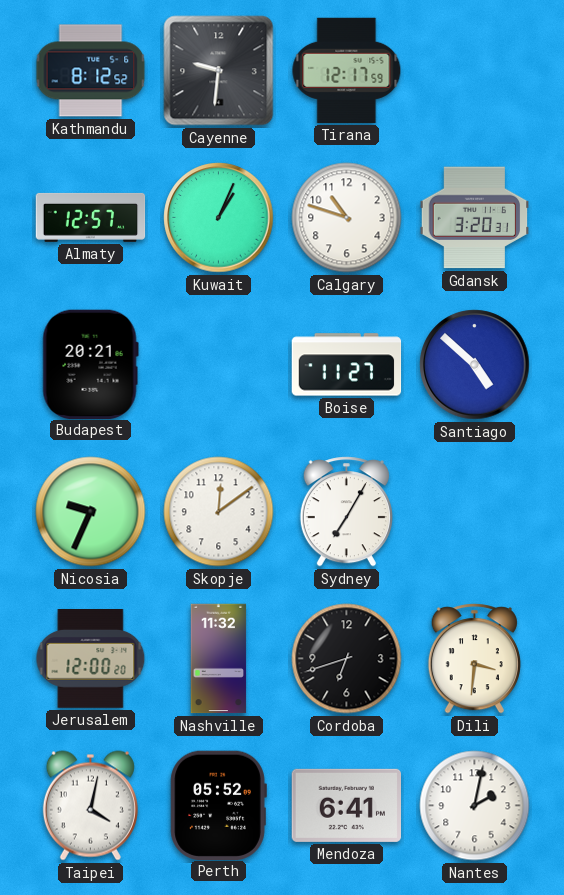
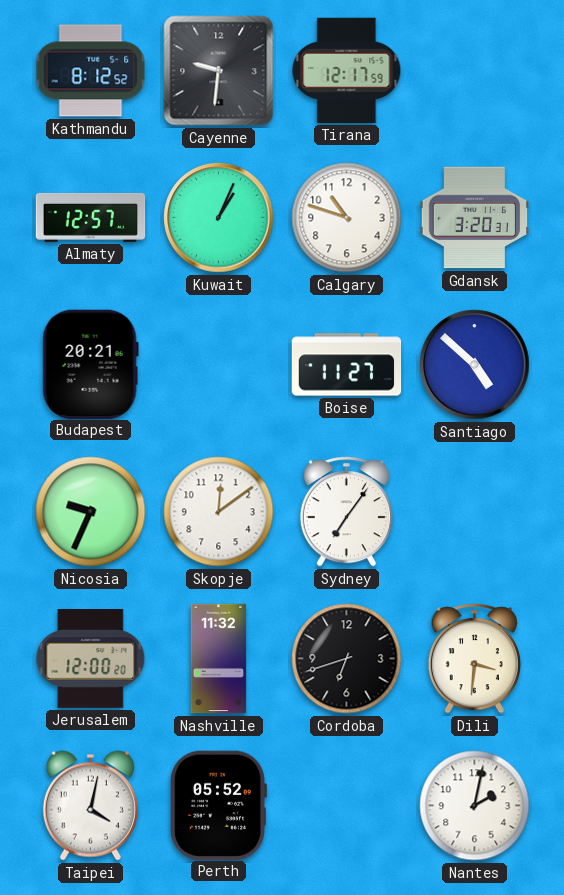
Sydney: 7:05 -> 7:06 (346, 512)
Mendoza: 6:41 -> none (346, 805)
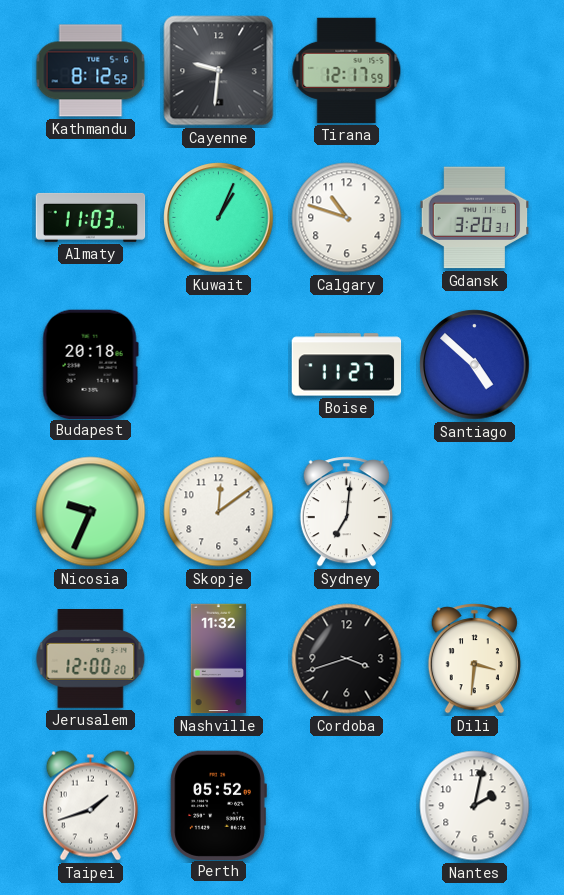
Almaty: 12:57 -> 11:03 (91, 217)
Budapest: 20:21 -> 20:18 (90, 364)
Sydney: 7:06 -> 7:01 (346, 512)
Cordoba: 6:42 -> 3:42 (347, 659)
Taipei: 4:02 -> 1:42 (90, 806)
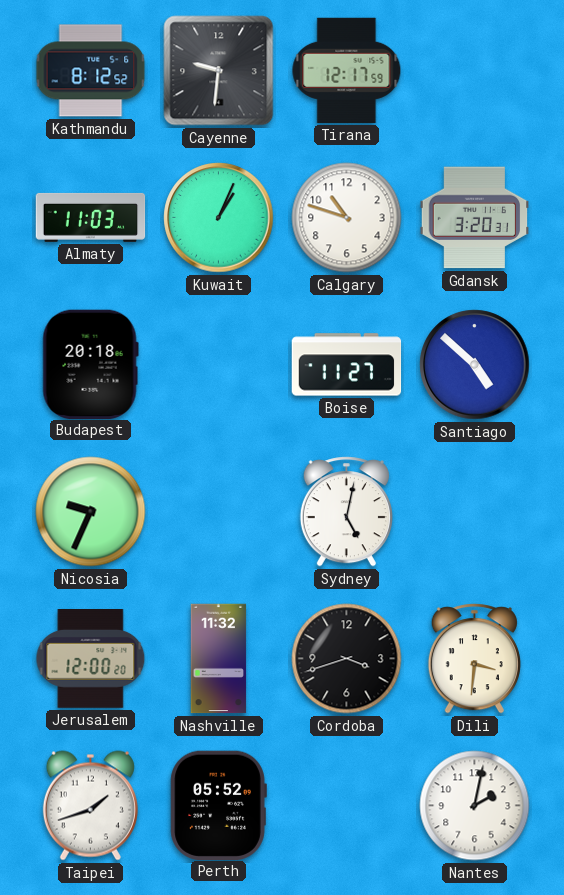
Skopje: 12:09 -> none (219, 512)
Sydney: 7:01 -> 5:02 (346, 512)
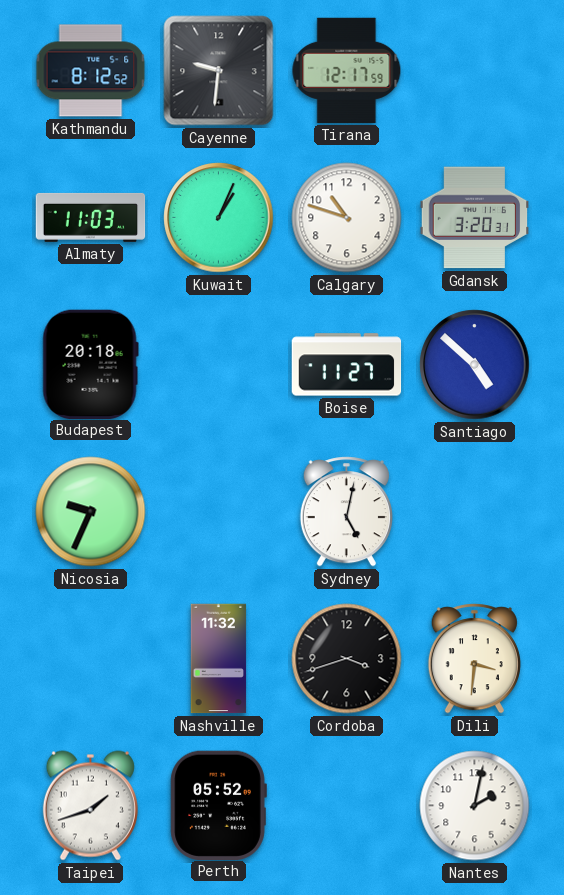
Jerusalem: 12:00 -> none (91, 659)
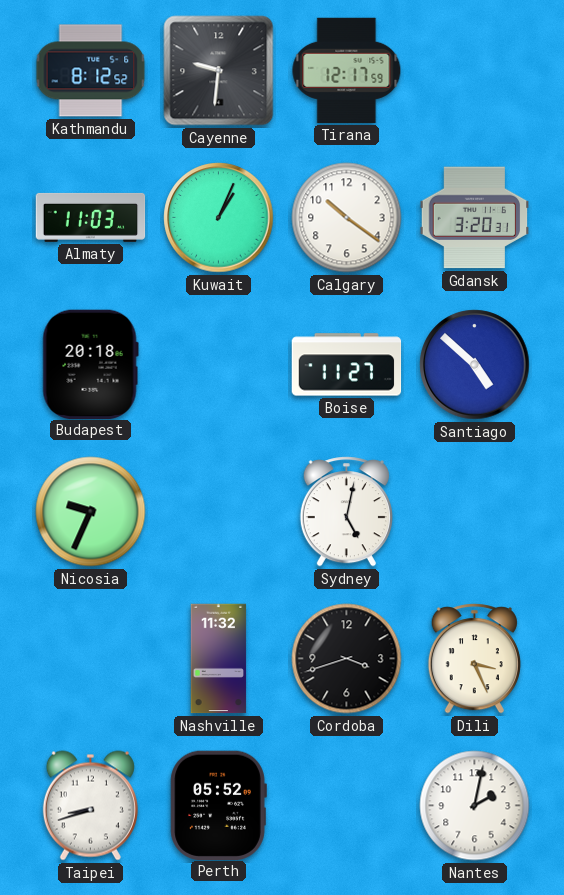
Calgary: 10:48 -> 10:21 (347, 218)
Dili: 3:31 -> 3:26 (474, 659)
Taipei: 1:42 -> 8:42 (90, 806)
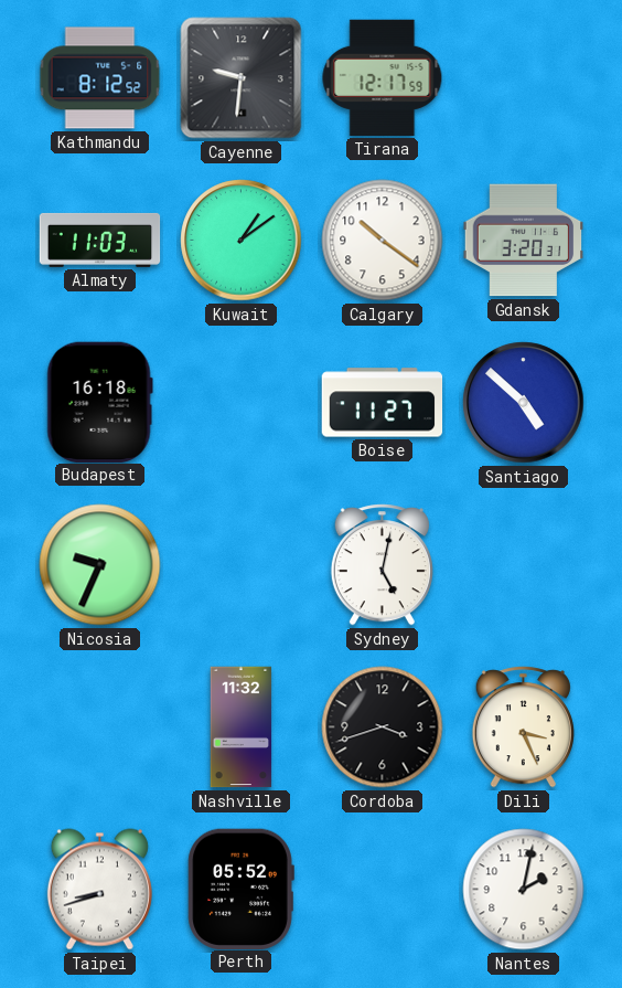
Kuwait: 1:04 -> 1:09 (242, 241)
Budapest: 20:18 -> 16:18 (99, 402)
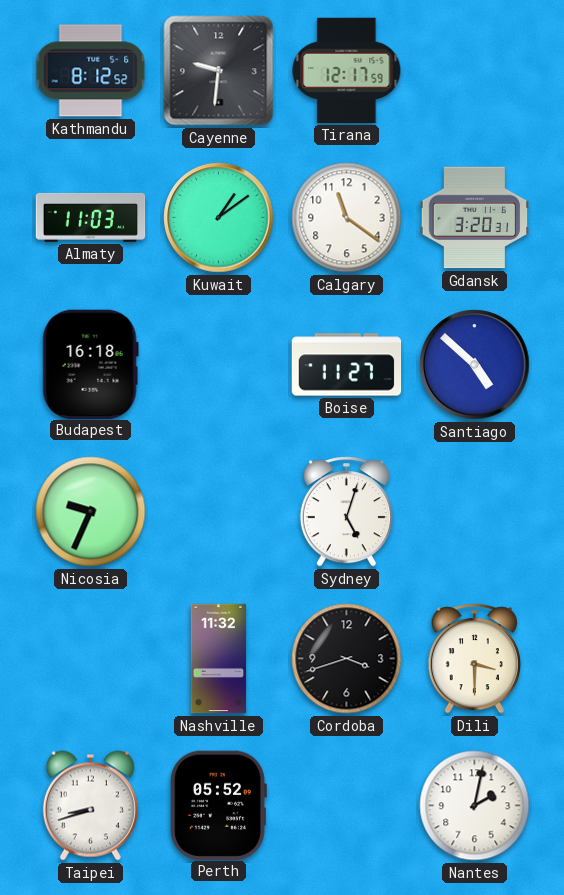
Calgary: 10:21 -> 11:21 (347, 218)
Sydney: 5:02 -> 5:03 (346, 512)
Dili: 3:26 -> 3:30 (474, 659)
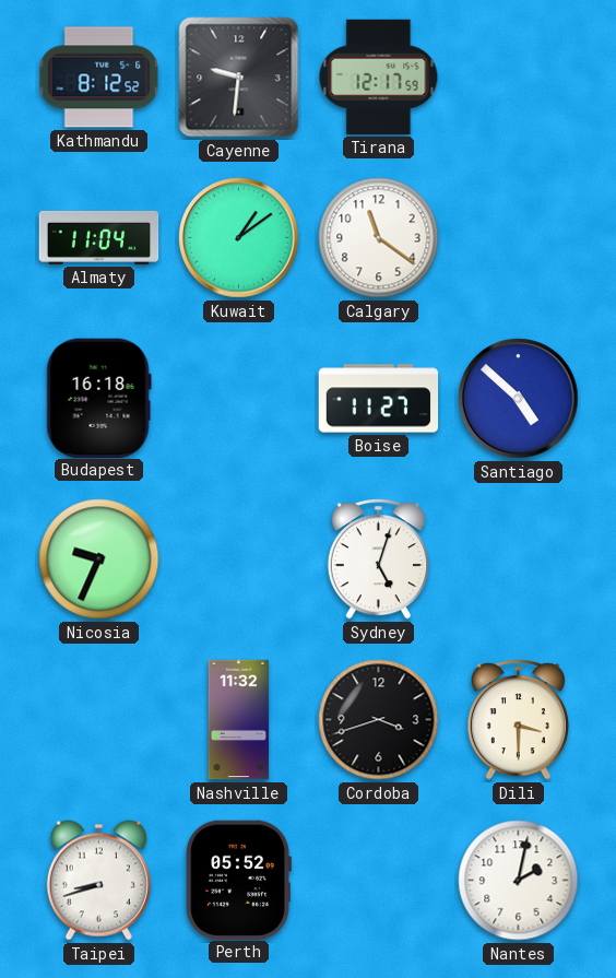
Almaty: 11:03 -> 11:04 (99, 237)
Gdansk: 3:20 -> none (475, 218)
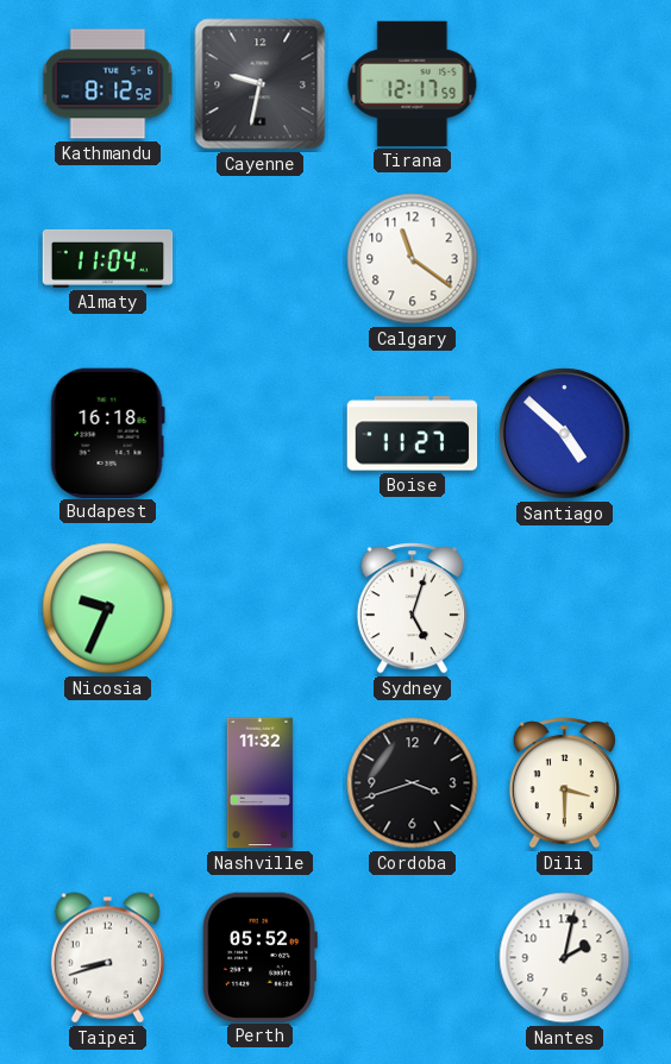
Cayenne: 9:31 -> 9:32 (261, 84)
Kuwait: 1:09 -> none (239, 238)
